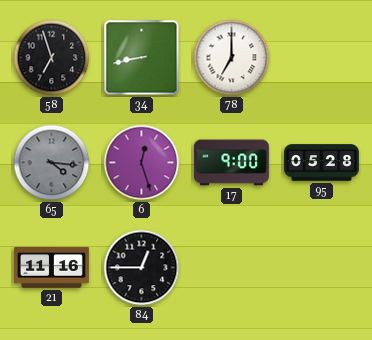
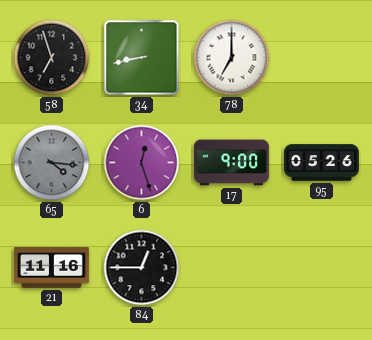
95: 05:28 -> 05:26 (322, 163)
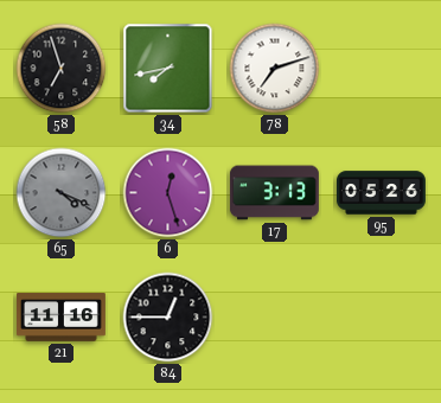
34: 8:43 -> 7:43 (168, 69)
78: 7:00 -> 7:12 (275, 69)
65: 4:16 -> 4:19 (62, 193)
17: 9:00 -> 3:13 (274, 193)
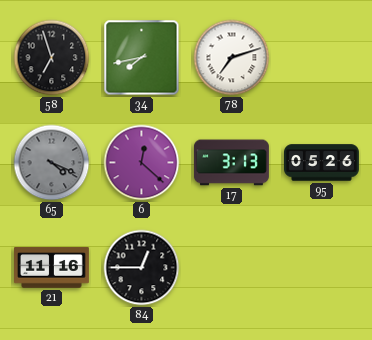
6: 12:27 -> 12:22 (142, 163)
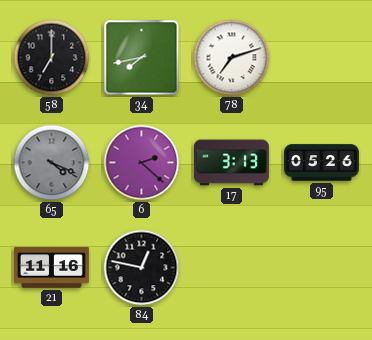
58: 6:57 -> 7:00 (52, 58)
6: 12:22 -> 2:22 (142, 163)
84: 12:45 -> 12:47 (142, 268)
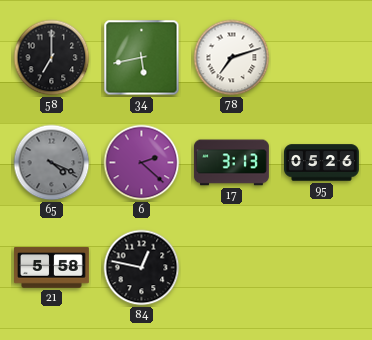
34: 7:43 -> 5:43 (142, 58)
21: 11:16 -> 5:58 (52, 268)
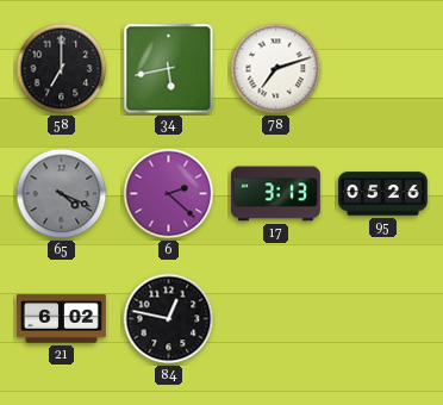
21: 5:58 -> 6:02 (62, 319)
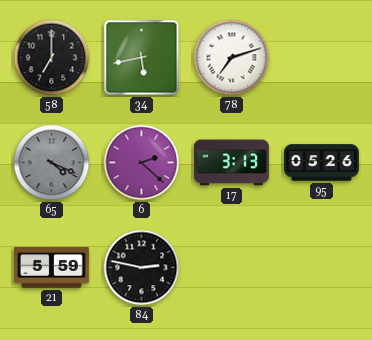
21: 6:02 -> 5:59 (52, 268)
84: 12:47 -> 2:47 (142, 268)
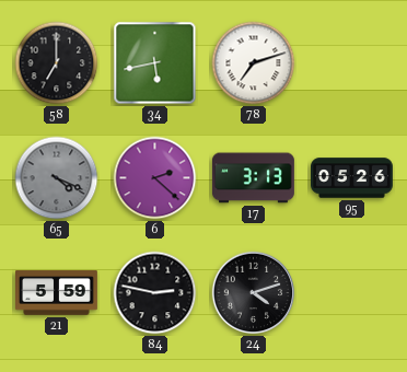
24: none -> 4:12 (254, 293)
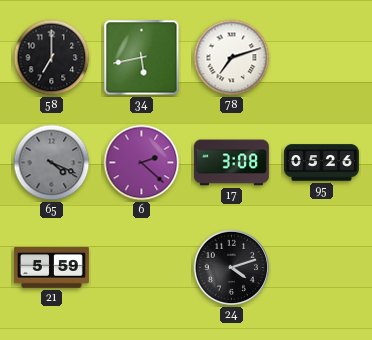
17: 3:13 -> 3:08 (231, 163)
84: 2:47 -> none (155, 293)
